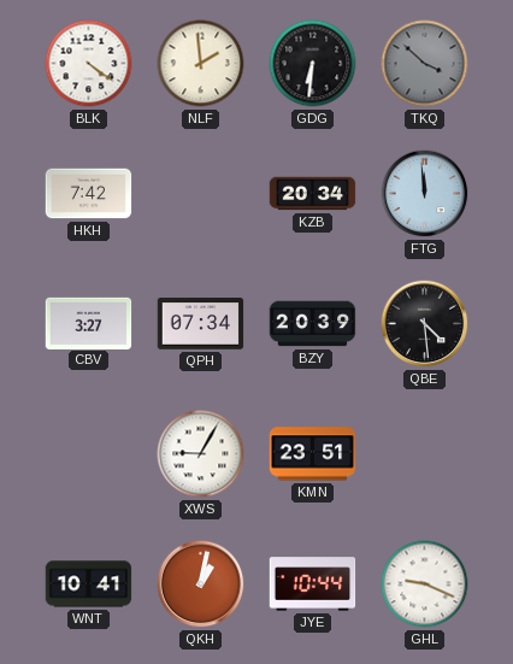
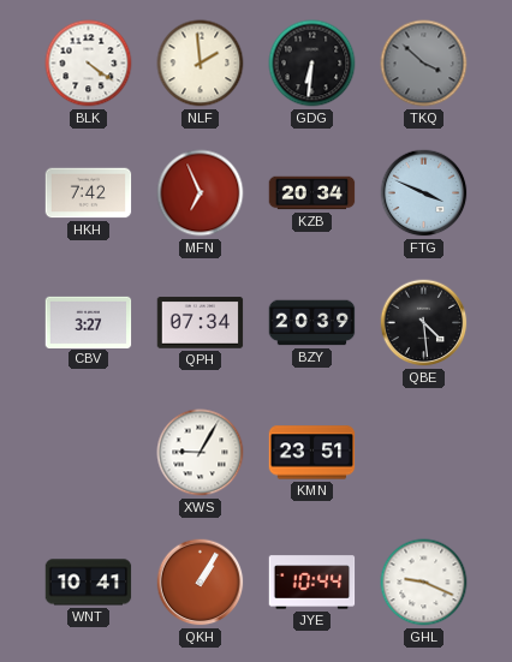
MFN: none -> 6:56 (201, 193)
FTG: 11:59 -> 3:49 (424, 193)
QKH: 1:02 -> 1:05 (201, 583)
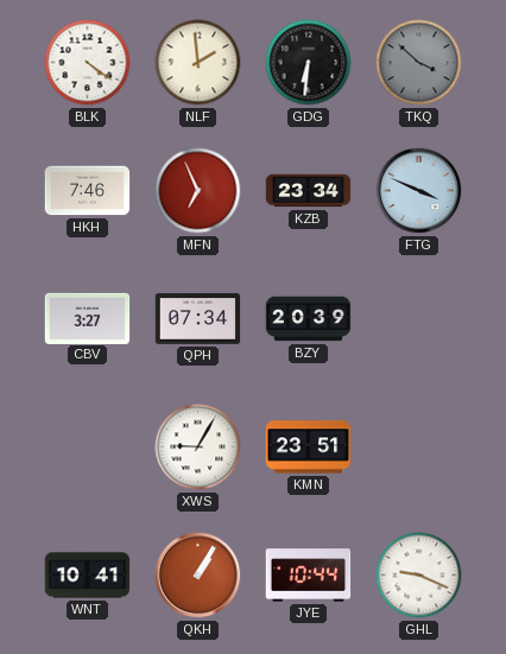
HKH: 7:42 -> 7:46 (88, 191)
KZB: 20:34 -> 23:34 (309, 191)
QBE: 4:29 -> none (424, 323)
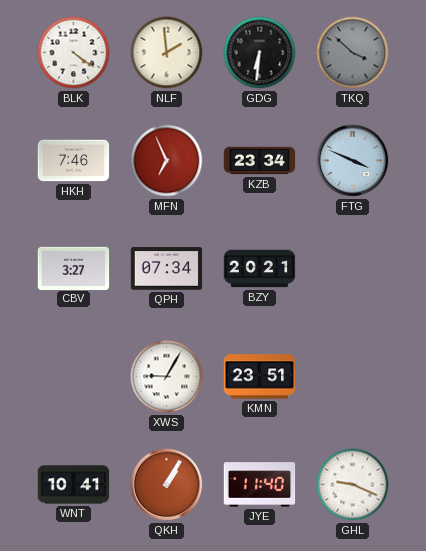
BZY: 20:39 -> 20:21 (260, 269)
JYE: 10:44 -> 11:40 (260, 485)
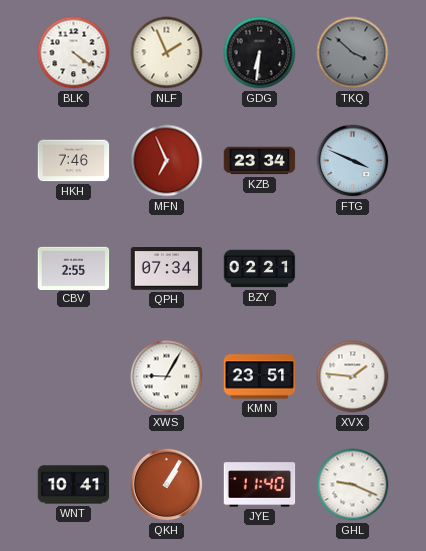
NLF: 1:59 -> 1:56 (167, 53)
CBV: 3:27 -> 2:55 (74, 268)
BZY: 20:21 -> 02:21 (260, 269)
XVX: none -> 1:46 (353, 377)
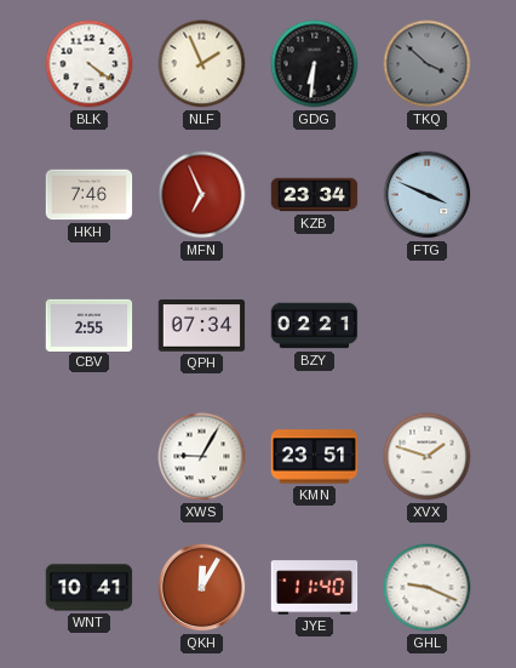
XVX: 1:46 -> 1:48 (428, 457)
QKH: 1:05 -> 12:05 (202, 588)
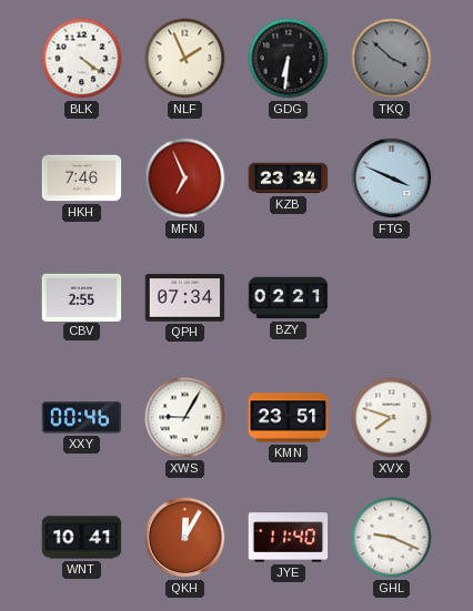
XXY: none -> 00:46 (82, 418)
XVX: 1:48 -> 7:48 (392, 418)
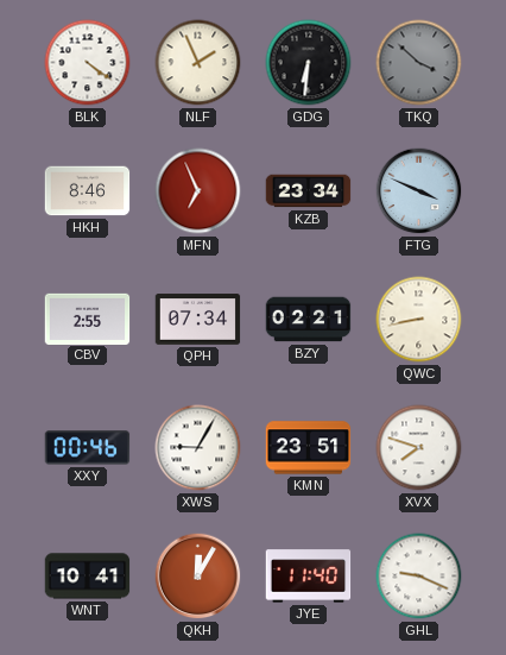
HKH: 7:46 -> 8:46 (88, 191)
QWC: none -> 8:43 (419, 320)
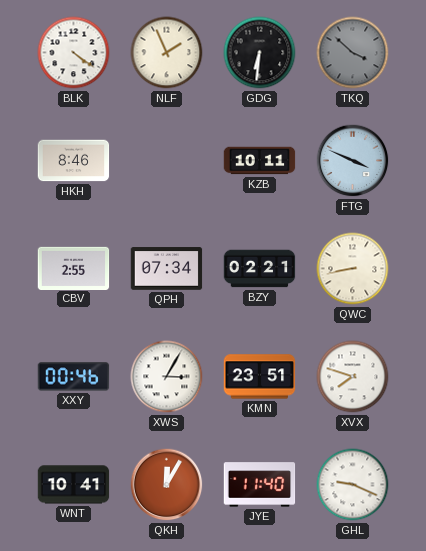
MFN: 6:56 -> none (198, 191)
KZB: 23:34 -> 10:11 (260, 161)
XWS: 9:05 -> 3:05 (167, 377)
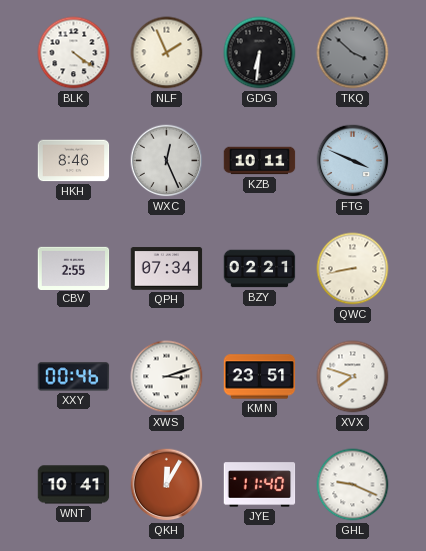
WXC: none -> 12:26 (167, 161)
XWS: 3:05 -> 3:12 (167, 377)
